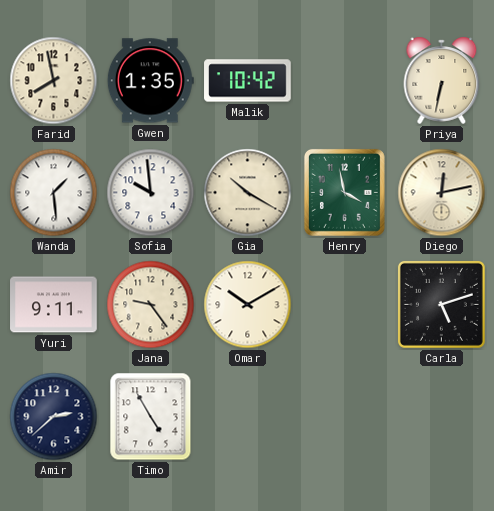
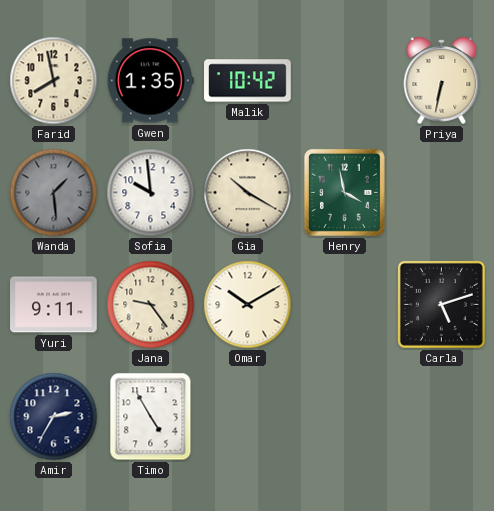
Wanda dial: white -> grey (54, 193)
Diego: 12:13 -> none (442, 193)
Amir: 2:38 -> 2:35 (54, 417)
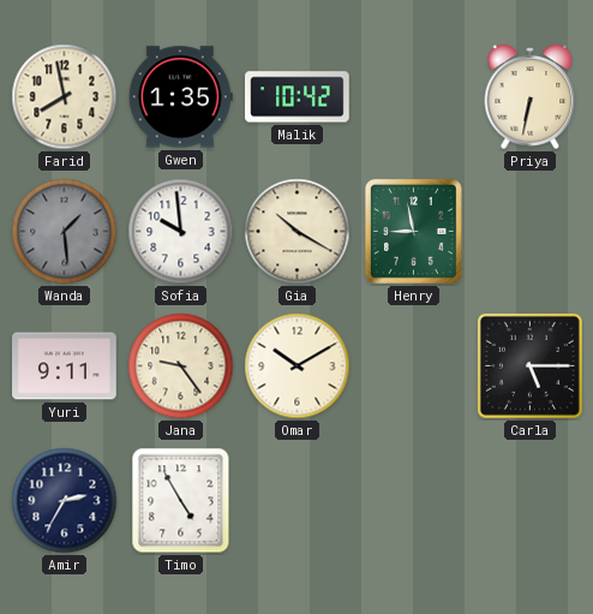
Henry: 3:58 -> 8:58 (413, 231)
Carla: 5:12 -> 5:15 (529, 365)
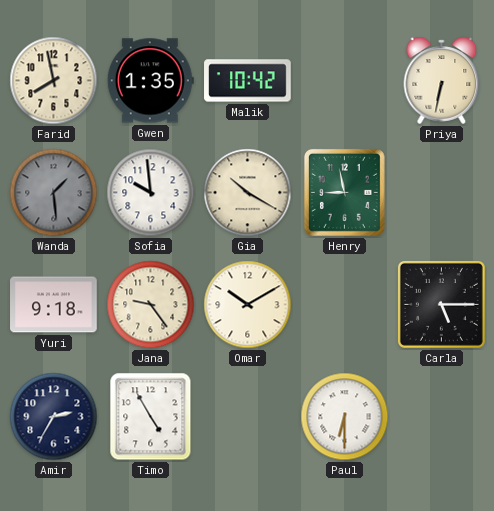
Yuri: 9:11 -> 9:18 (54, 305)
Paul: none -> 6:30 (345, 417)
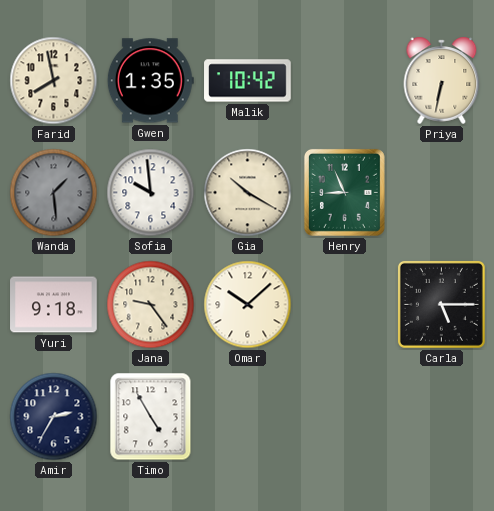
Henry: 8:58 -> 8:56 (344, 192)
Omar: 10:10 -> 10:08 (248, 305)
Paul: 6:30 -> none (345, 417)
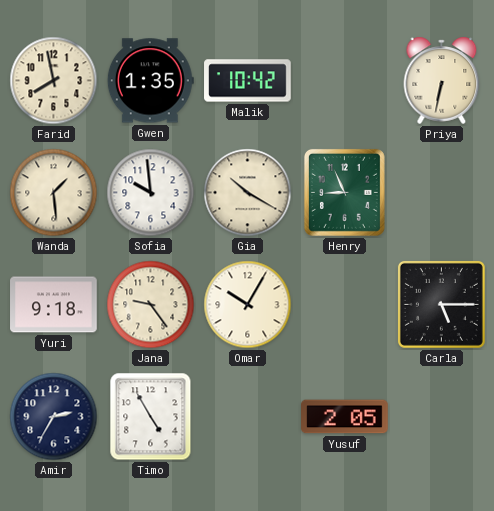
Wanda dial: grey -> cream (54, 193)
Omar: 10:08 -> 10:05 (248, 305)
Yusuf: none -> 2:05 (345, 417)
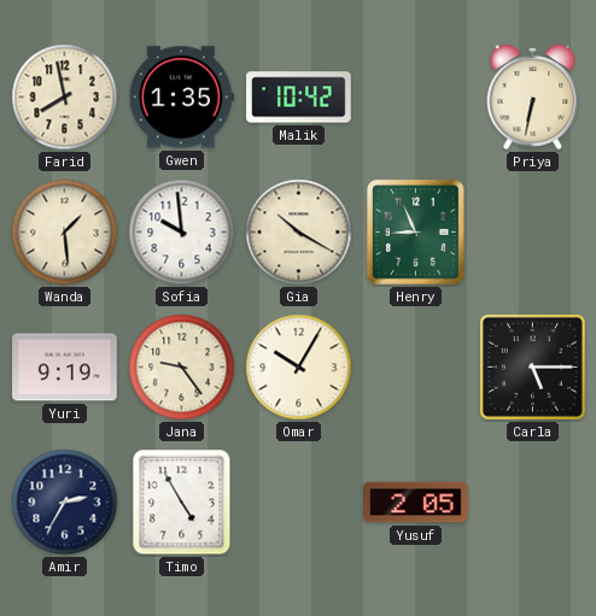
Yuri: 9:18 -> 9:19 (65, 368)
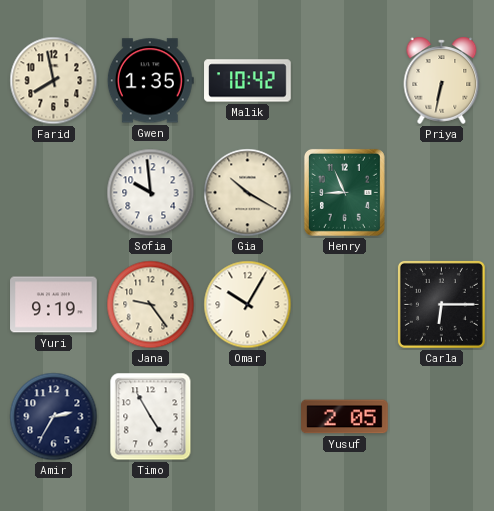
Wanda: 1:29 -> none (65, 233)
Carla: 5:15 -> 6:15 (441, 304)
